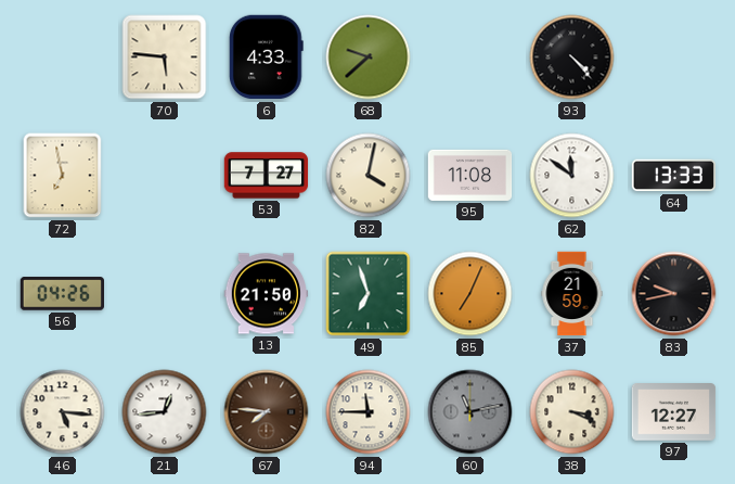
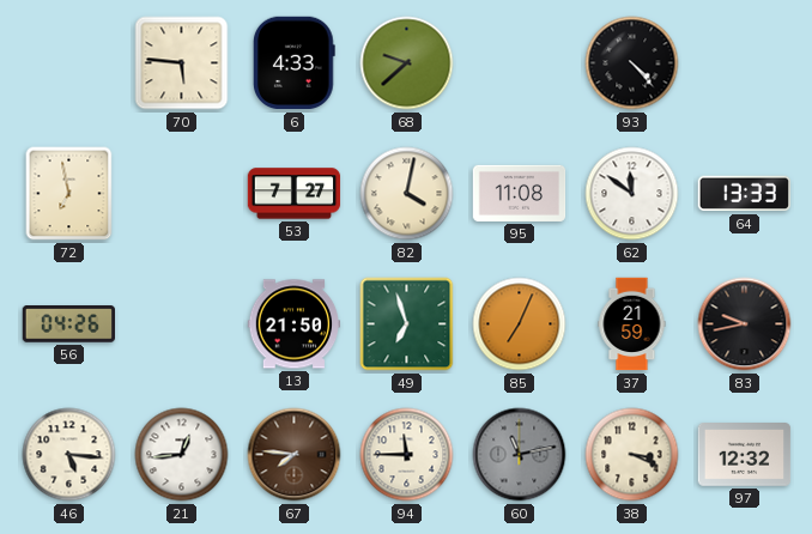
97: 12:27 -> 12:32 (745, 455)
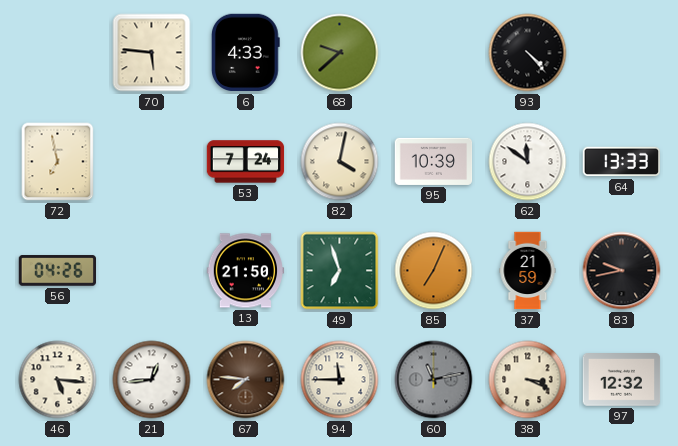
53: 7:27 -> 7:24 (246, 162)
95: 11:08 -> 10:39 (434, 161)
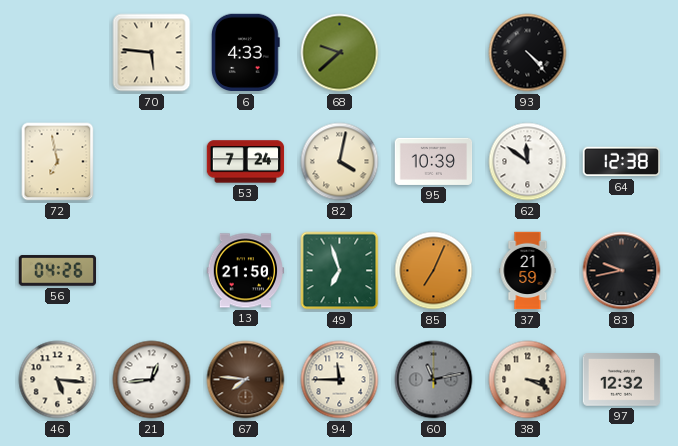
64: 13:33 -> 12:38 (622, 162)
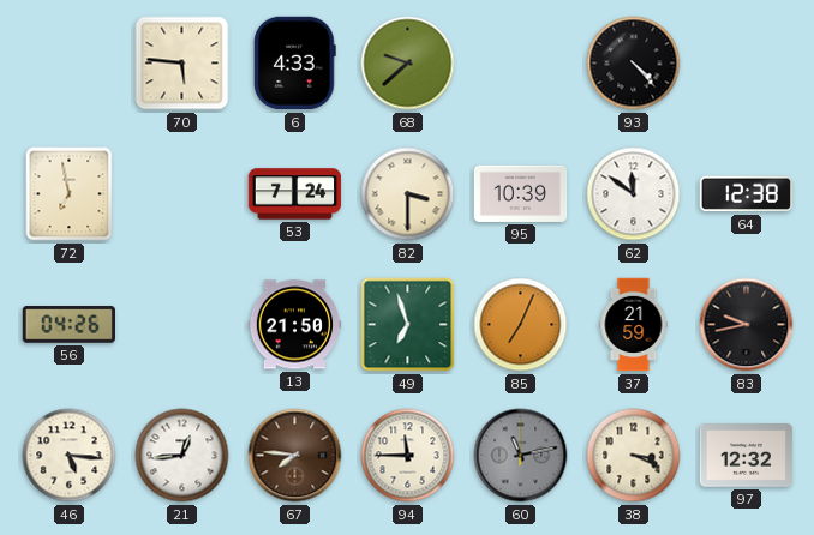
82: 4:02 -> 3:30 (408, 194)
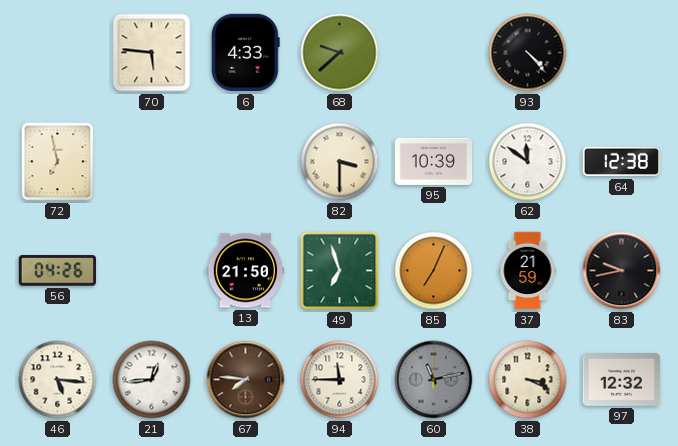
53: 7:24 -> none (295, 194)
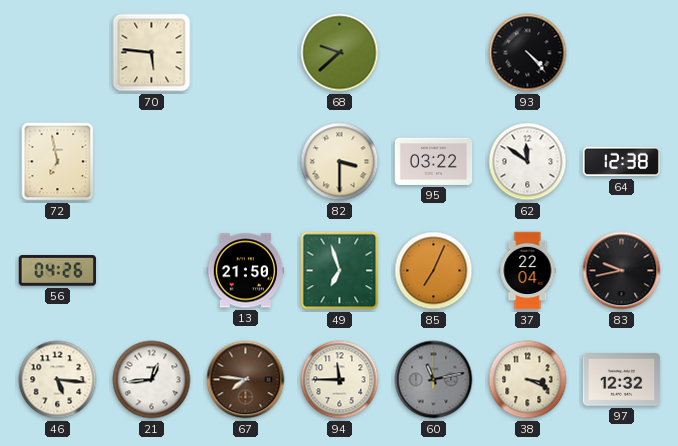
6: 4:33 -> none (246, 53)
95: 10:39 -> 03:22 (434, 161)
37: 21:59 -> 22:04 (528, 271)
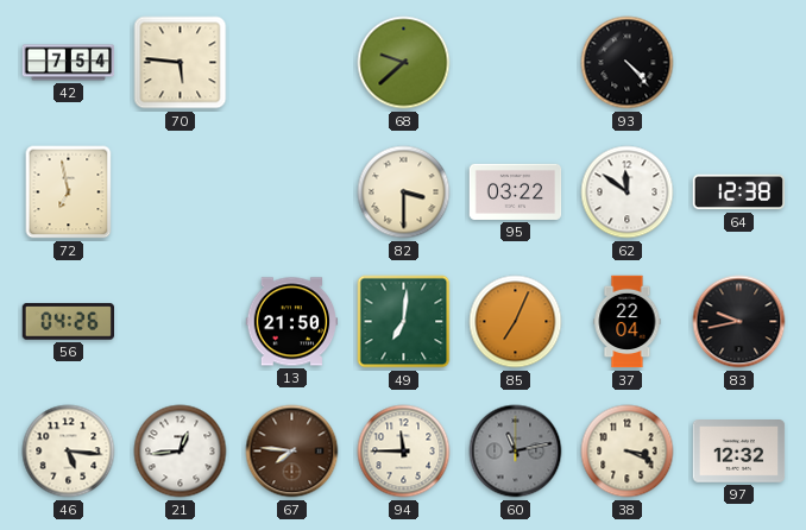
42: none -> 7:54 (69, 63)
49: 6:57 -> 7:01 (404, 322)
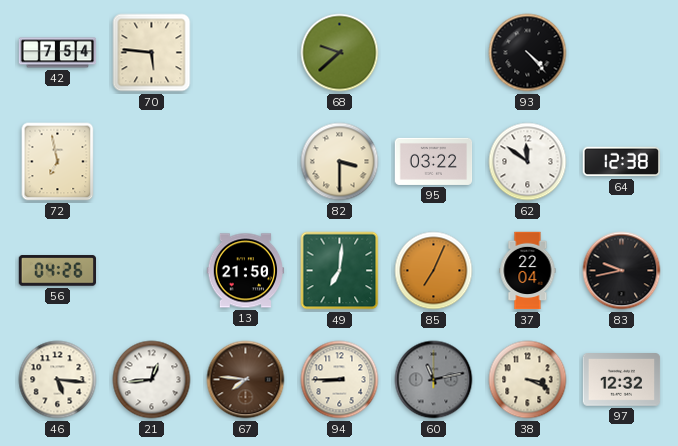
94: 11:45 -> 8:45 (340, 380)
